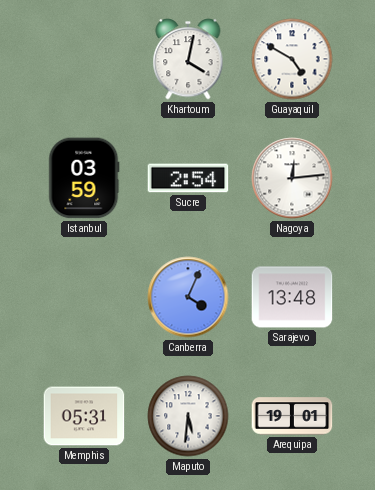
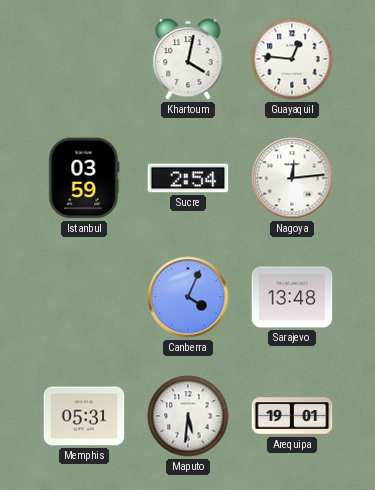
Guayaquil: 4:50 -> 12:46 (292, 59)
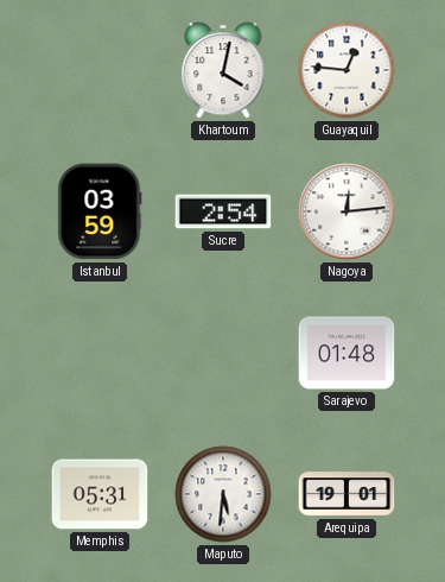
Canberra: 4:04 -> none (188, 297)
Sarajevo: 13:48 -> 01:48 (347, 353)
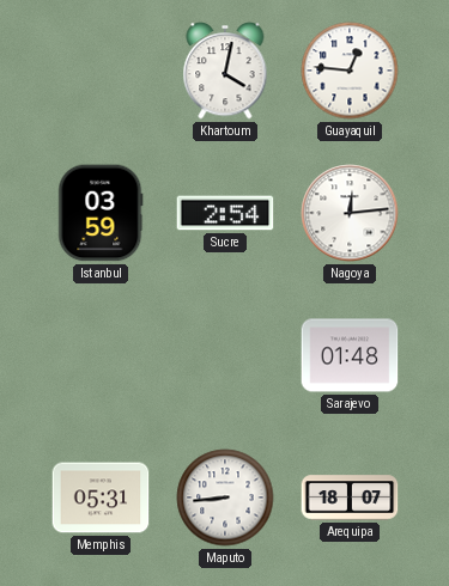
Maputo: 5:31 -> 8:44 (225, 498)
Arequipa: 19:01 -> 18:07 (350, 498)
